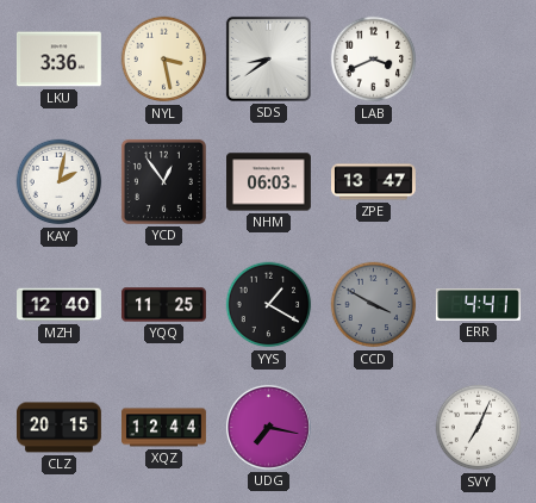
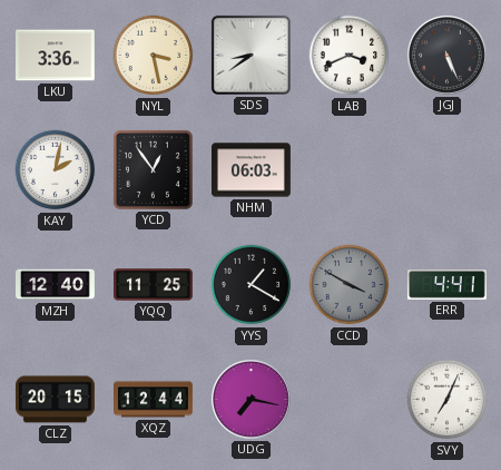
JGJ: none -> 5:26 (446, 55)
ZPE: 13:47 -> none (374, 182)
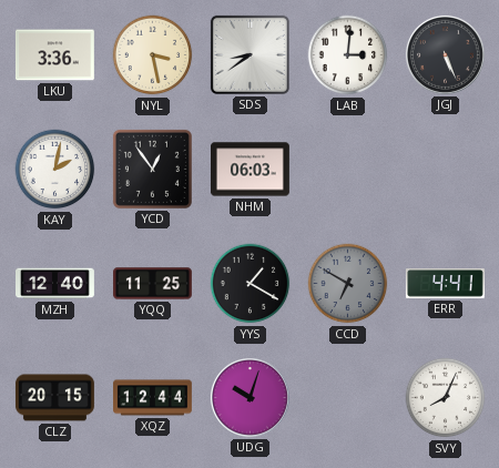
LAB: 3:41 -> 3:01 (348, 55)
CCD: 3:50 -> 6:50 (348, 284)
UDG: 7:17 -> 10:03 (249, 397)
SVY: 7:04 -> 8:04 (446, 398)
